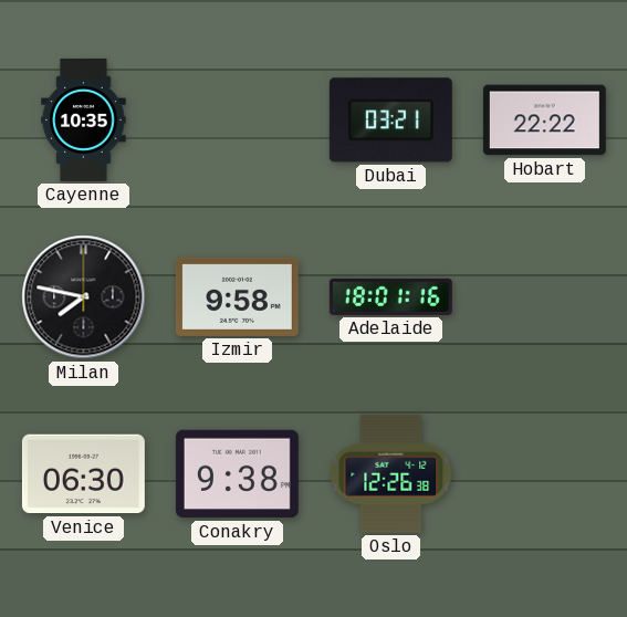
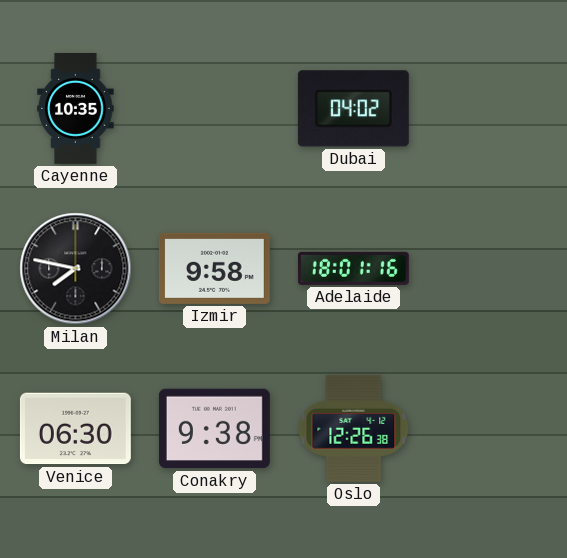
Dubai: 03:21 -> 04:02 (353, 109)
Hobart: 22:22 -> none (544, 121)
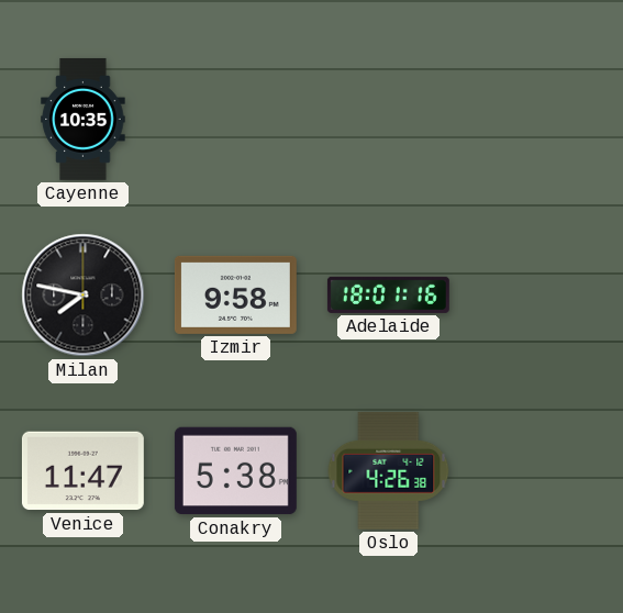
Dubai: 04:02 -> none (353, 109)
Venice: 06:30 -> 11:47 (82, 471)
Conakry: 9:38 -> 5:38 (235, 471)
Oslo: 12:26 -> 4:26 (389, 470)
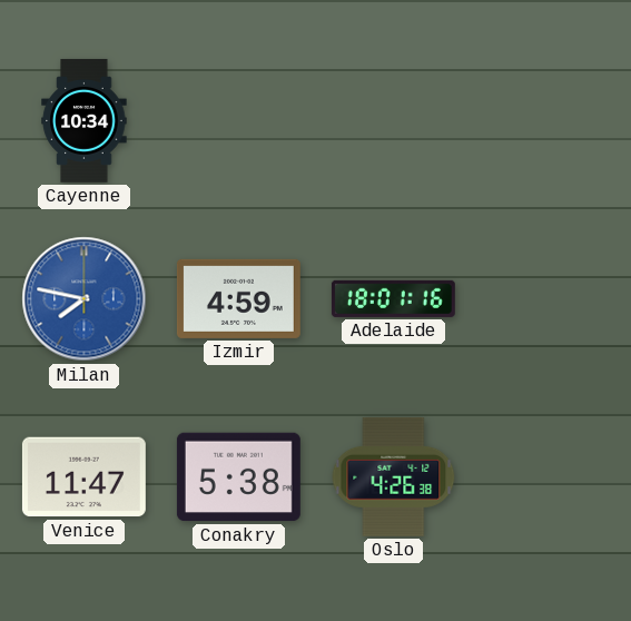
Cayenne: 10:35 -> 10:34 (85, 120)
Milan dial: black -> blue (85, 299)
Izmir: 9:58 -> 4:59 (238, 298)
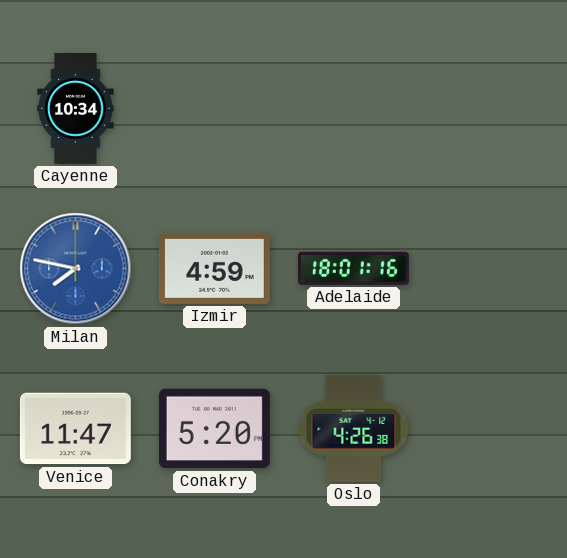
Conakry: 5:38 -> 5:20 (214, 429)
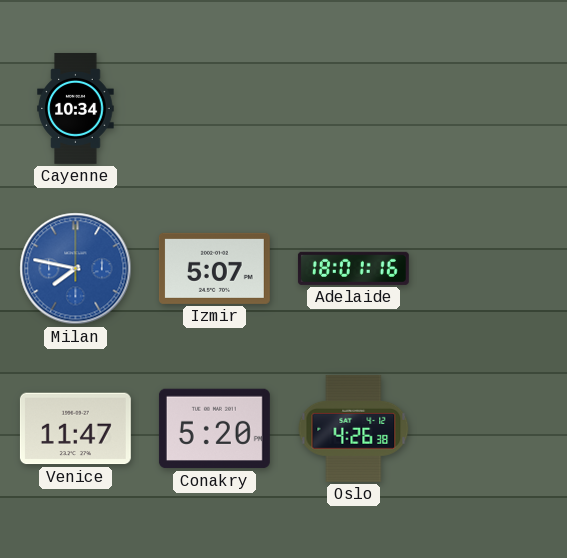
Izmir: 4:59 -> 5:07 (214, 268)
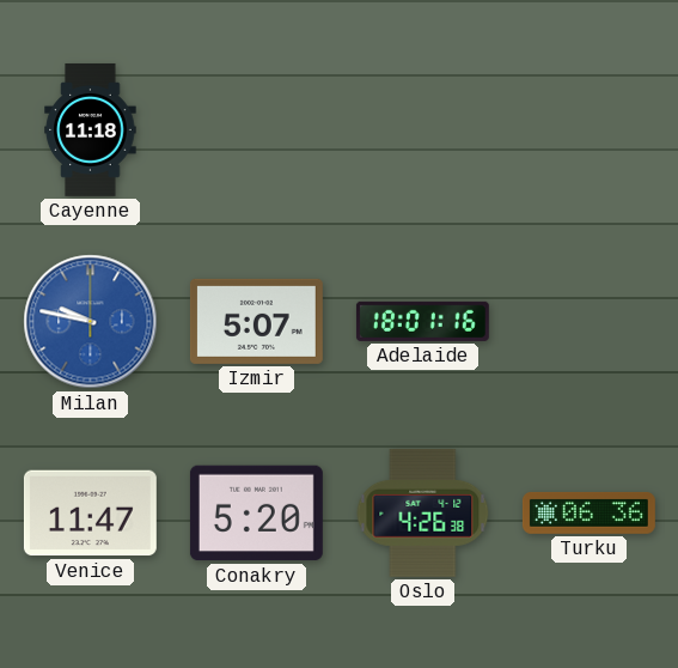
Cayenne: 10:34 -> 11:18 (91, 129)
Milan: 7:47 -> 9:47 (91, 322)
Turku: none -> 06:36 (588, 512)
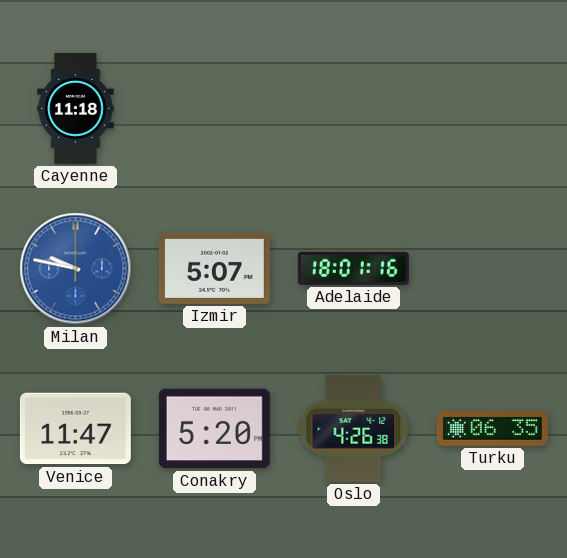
Turku: 06:36 -> 06:35 (492, 428)
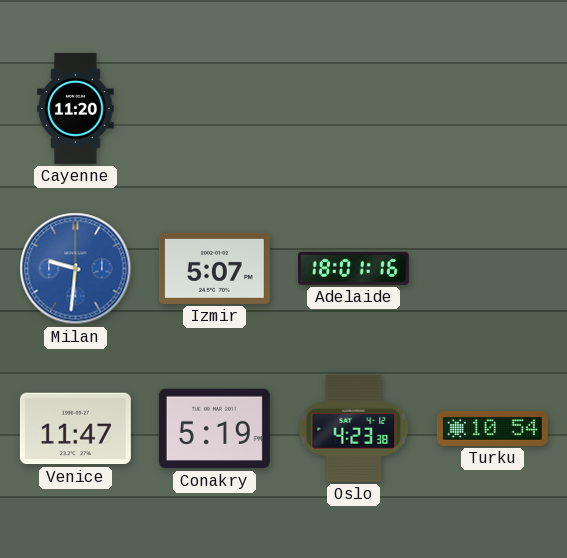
Cayenne: 11:18 -> 11:20 (76, 108)
Milan: 9:47 -> 9:31 (76, 269)
Conakry: 5:20 -> 5:19 (214, 429)
Oslo: 4:26 -> 4:23 (354, 428)
Turku: 06:35 -> 10:54 (492, 428)
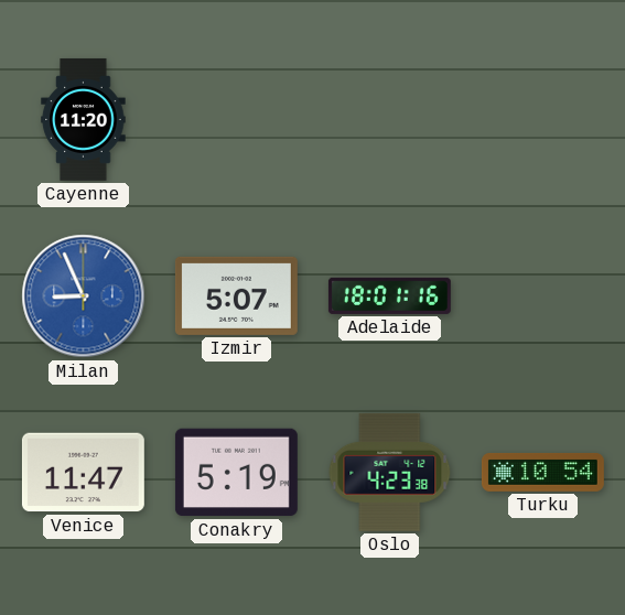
Milan: 9:31 -> 8:56 (84, 296)
